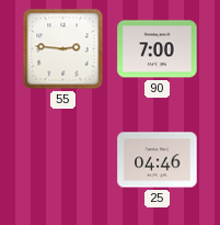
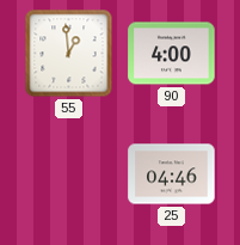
55: 2:46 -> 12:59 (69, 54)
90: 7:00 -> 4:00 (172, 54)
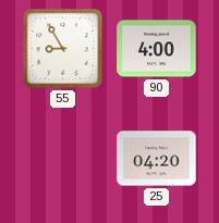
55: 12:59 -> 8:55 (63, 49)
25: 04:46 -> 04:20 (157, 159)
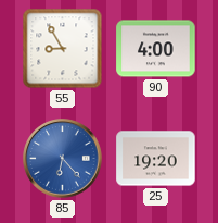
85: none -> 6:23 (63, 159)
25: 04:20 -> 19:20 (156, 159)
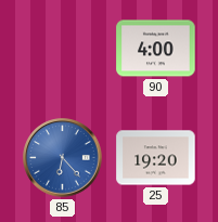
55: 8:55 -> none (63, 49)
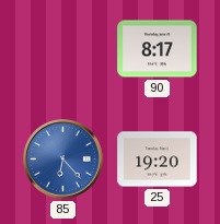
90: 4:00 -> 8:17 (158, 49)
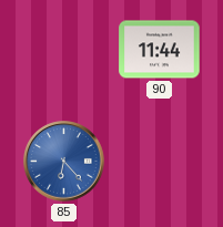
90: 8:17 -> 11:44 (160, 50)
25: 19:20 -> none (158, 160)
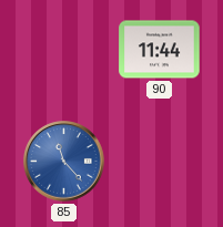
85: 6:23 -> 11:23 (64, 162)
